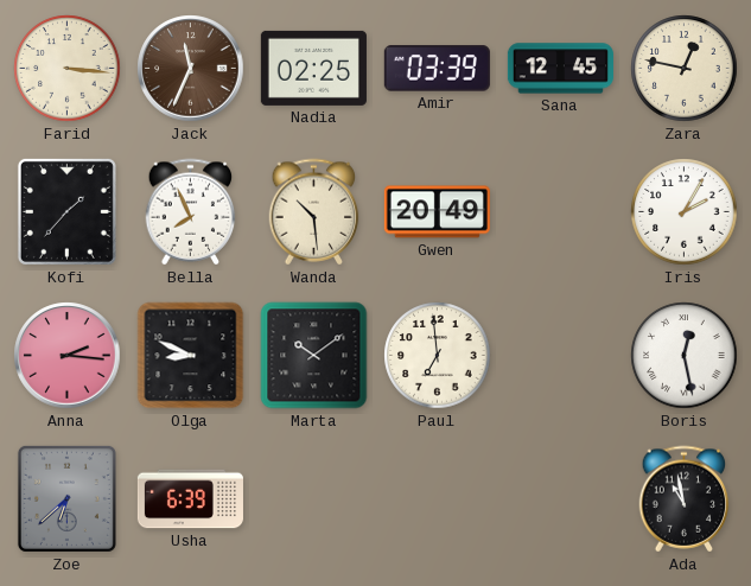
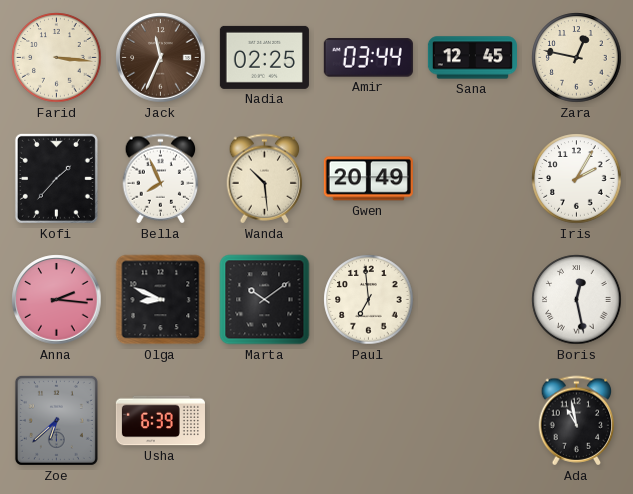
Amir: 03:39 -> 03:44 (368, 58)
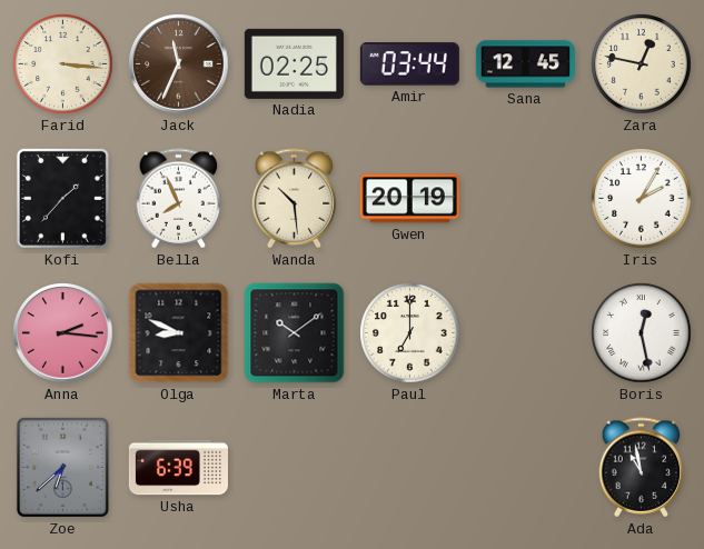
Gwen: 20:49 -> 20:19 (409, 199)
Paul: 6:59 -> 7:00 (410, 333)
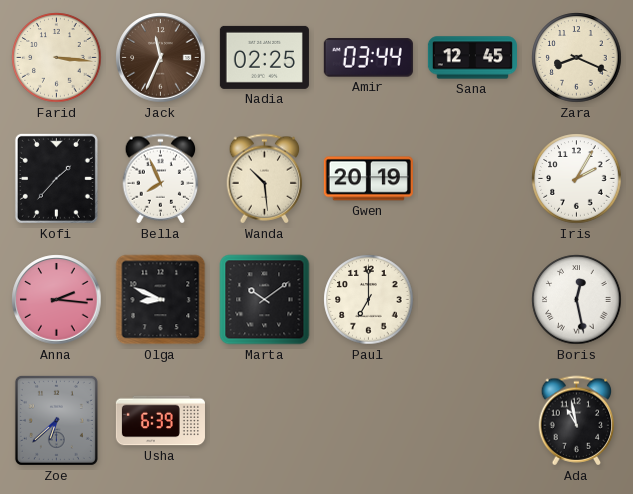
Zara: 12:47 -> 8:19 (577, 58)
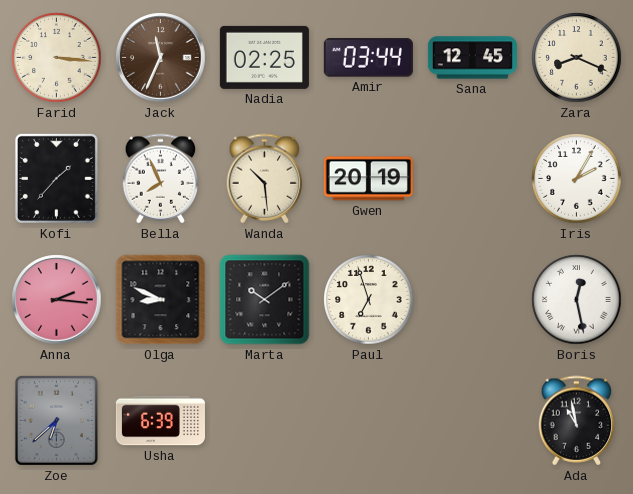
Paul: 7:00 -> 6:57 (369, 300)
